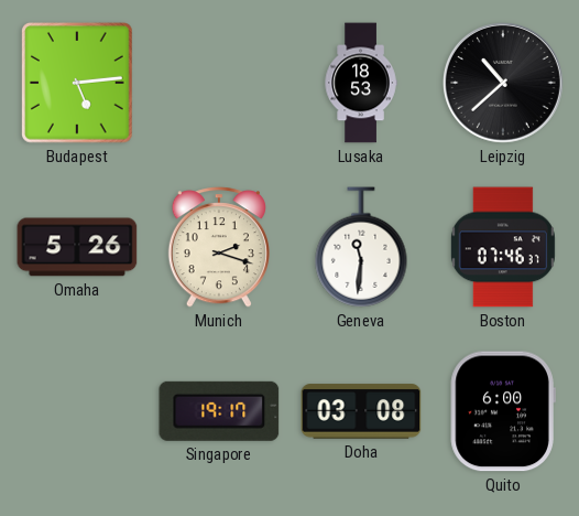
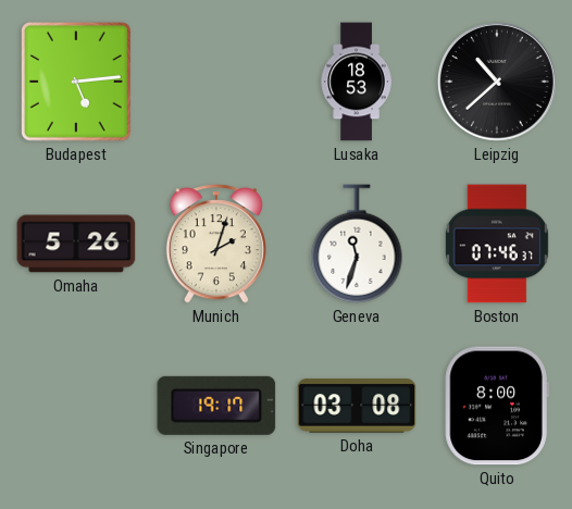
Munich: 2:18 -> 2:03 (216, 244)
Geneva: 11:31 -> 11:33 (357, 244)
Quito: 6:00 -> 8:00 (497, 406)
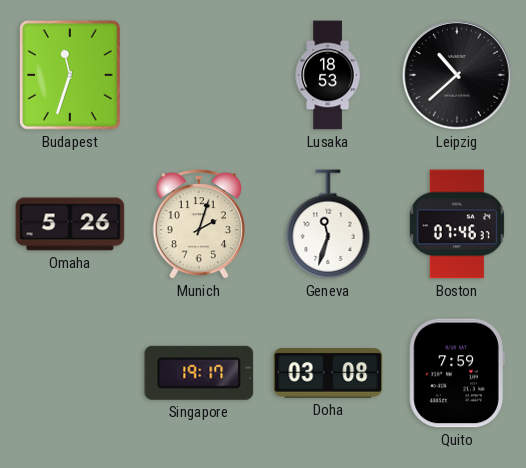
Budapest: 5:14 -> 11:33 (71, 75)
Quito: 8:00 -> 7:59 (457, 373)
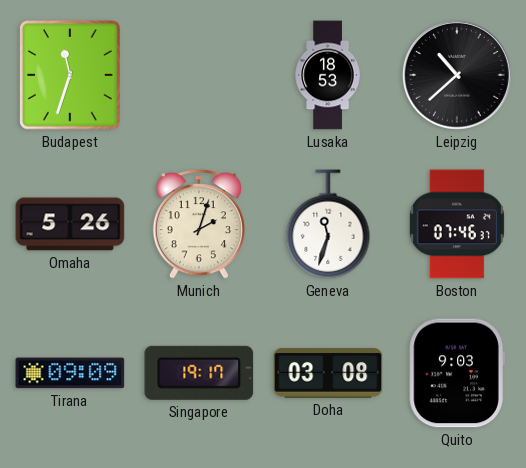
Tirana: none -> 09:09 (70, 373)
Quito: 7:59 -> 9:03 (457, 373)
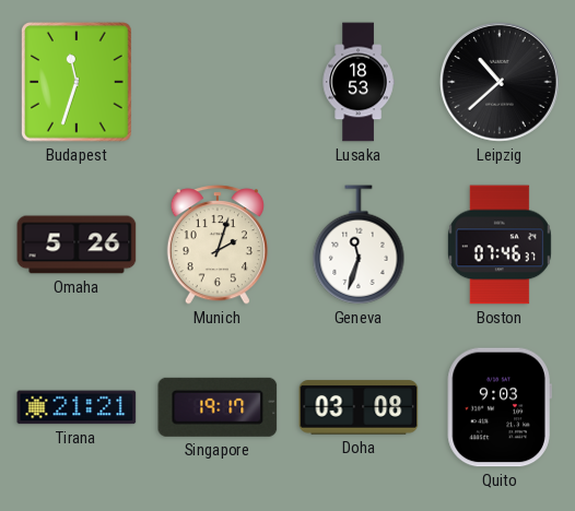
Tirana: 09:09 -> 21:21 (77, 407)
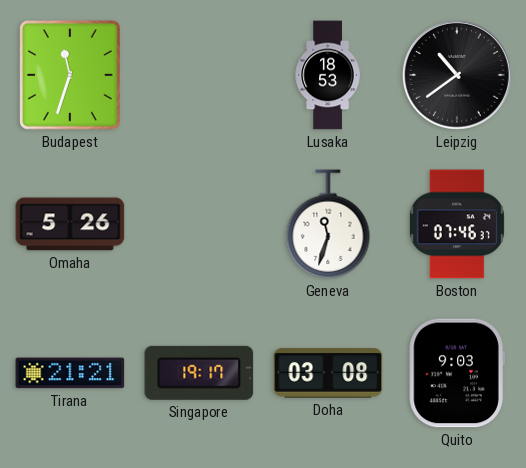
Leipzig: 10:38 -> 10:39 (457, 75)
Munich: 2:03 -> none (218, 245)
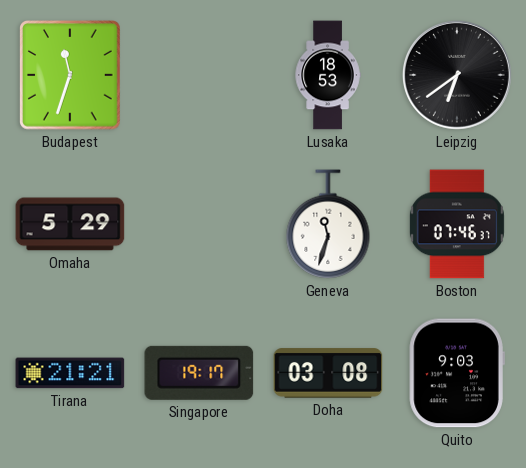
Leipzig: 10:39 -> 6:39 (457, 75)
Omaha: 5:26 -> 5:29 (70, 224)
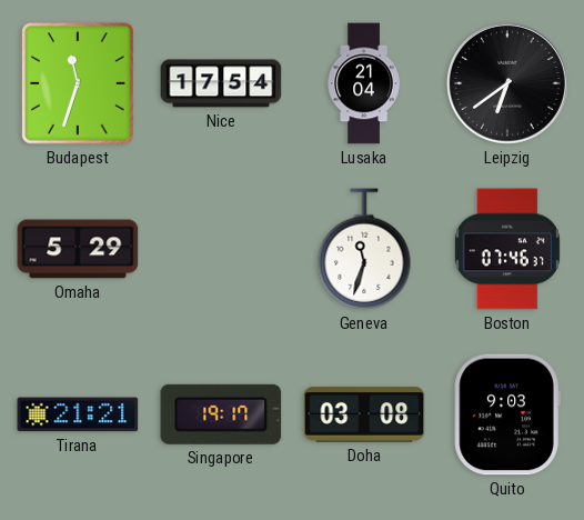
Nice: none -> 17:54 (221, 83)
Lusaka: 18:53 -> 21:04 (364, 83)
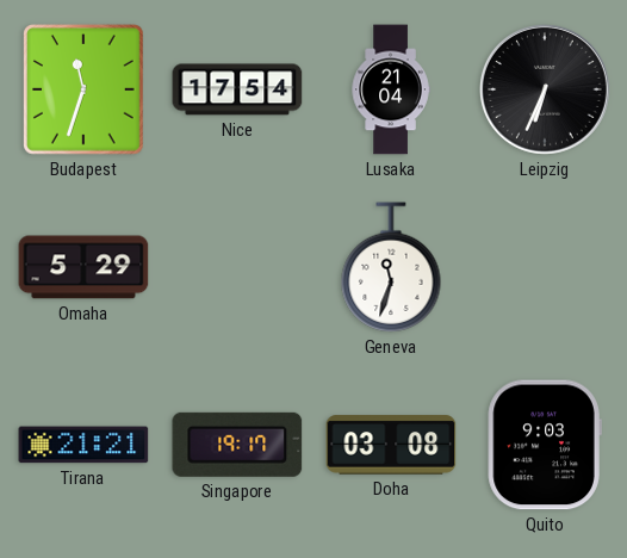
Leipzig: 6:39 -> 6:34 (545, 89)
Boston: 07:46 -> none (507, 249)
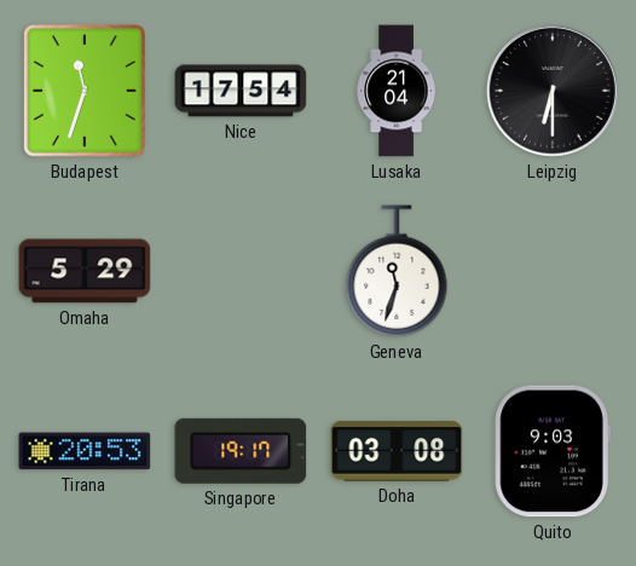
Leipzig: 6:34 -> 6:30 (553, 91)
Tirana: 21:21 -> 20:53 (85, 451)
